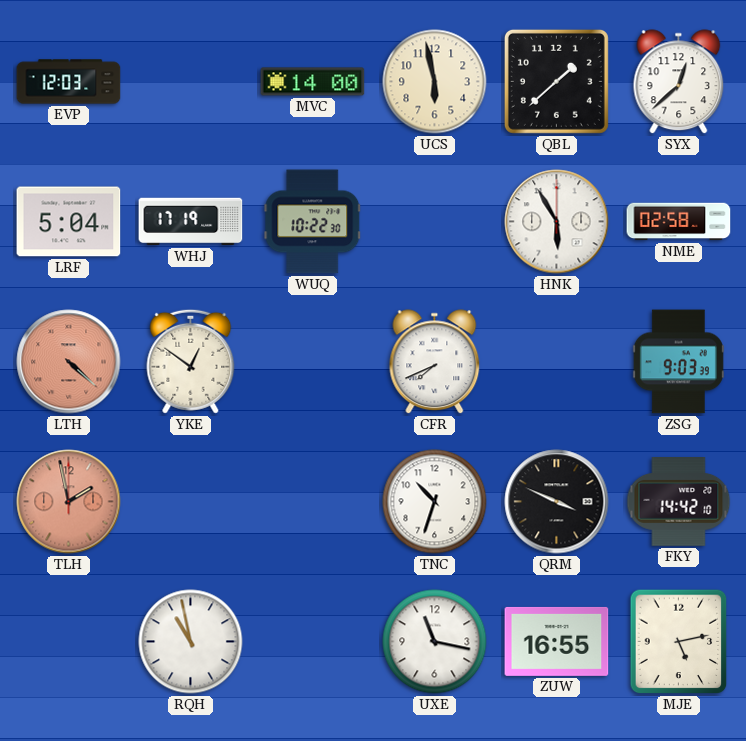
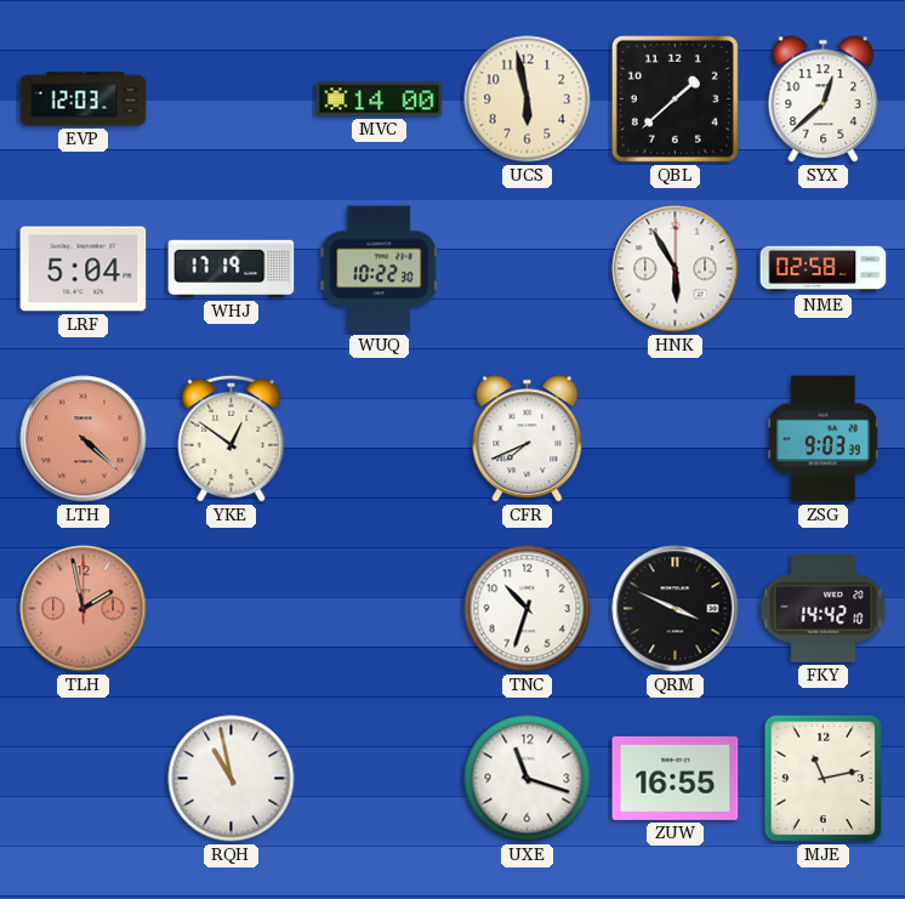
UXE: 11:17 -> 11:18 (528, 779)
MJE: 5:13 -> 11:13 (824, 779)
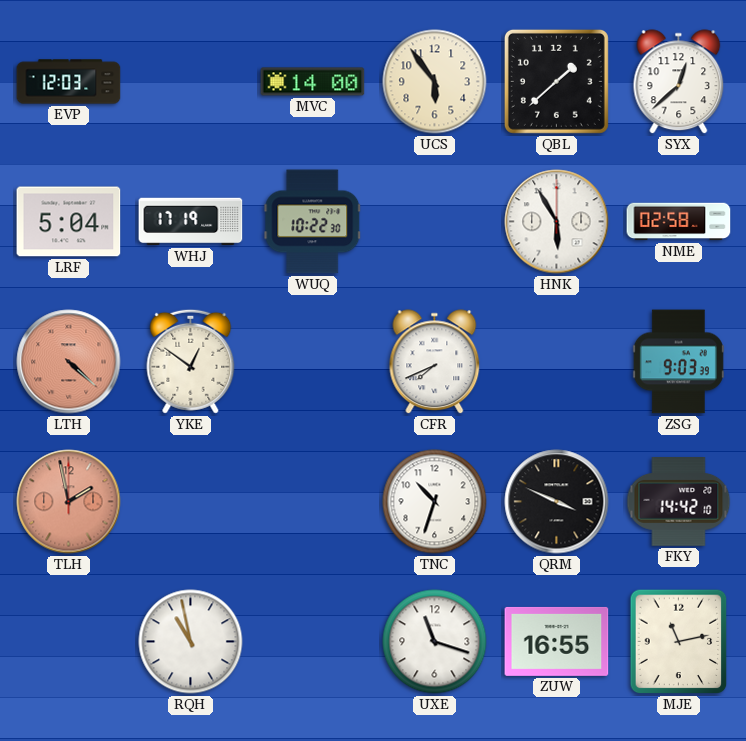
UCS: 5:58 -> 5:54 (435, 82)
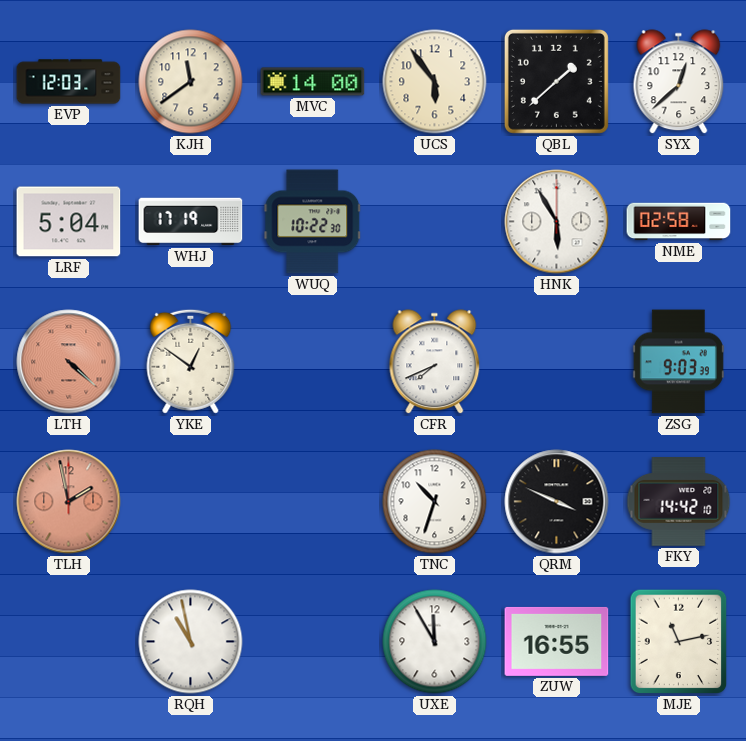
KJH: none -> 11:39 (191, 82)
UXE: 11:18 -> 11:55 (435, 642)
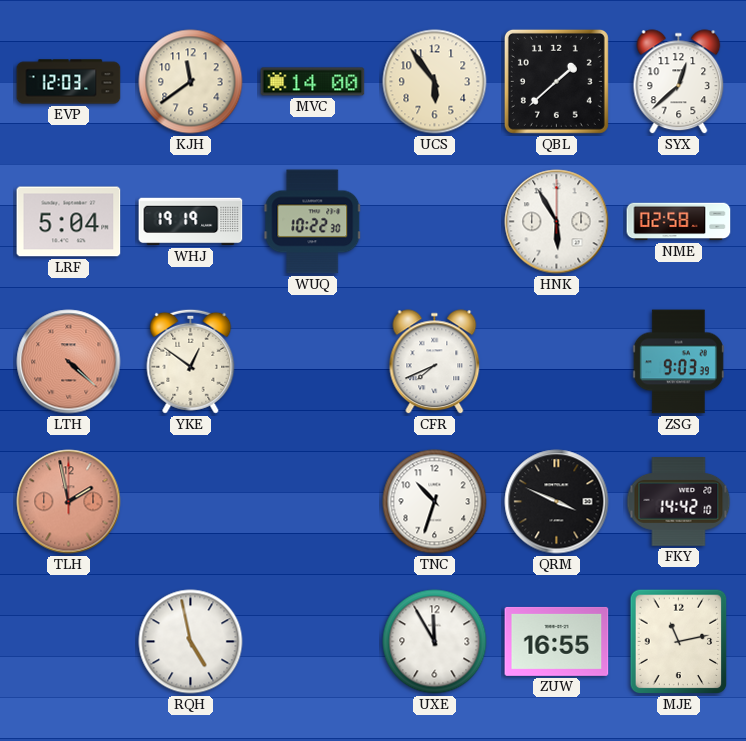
WHJ: 17:19 -> 19:19 (191, 222)
RQH: 10:58 -> 4:58 (191, 642)
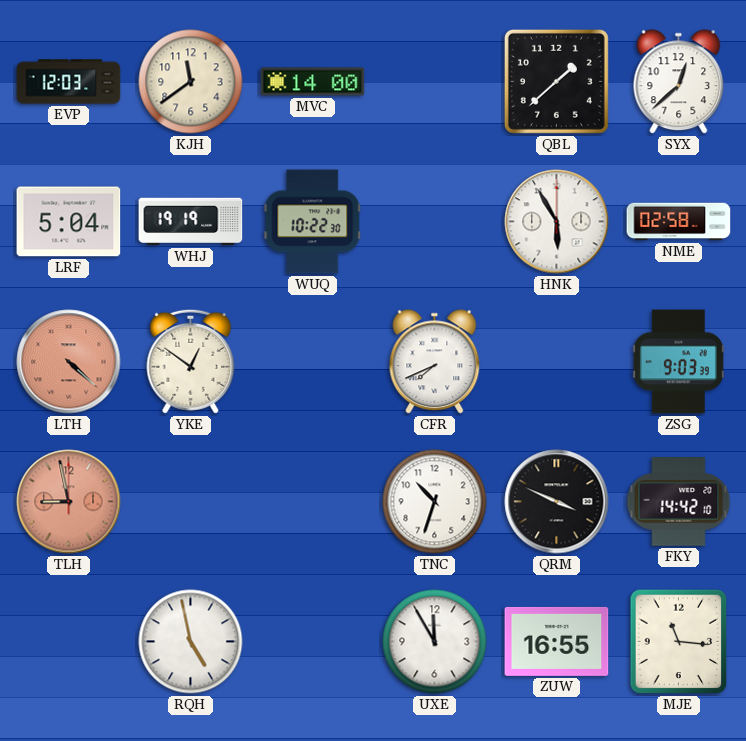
UCS: 5:54 -> none (435, 82)
TLH: 1:58 -> 8:58 (69, 502)
MJE: 11:13 -> 11:16 (679, 642)
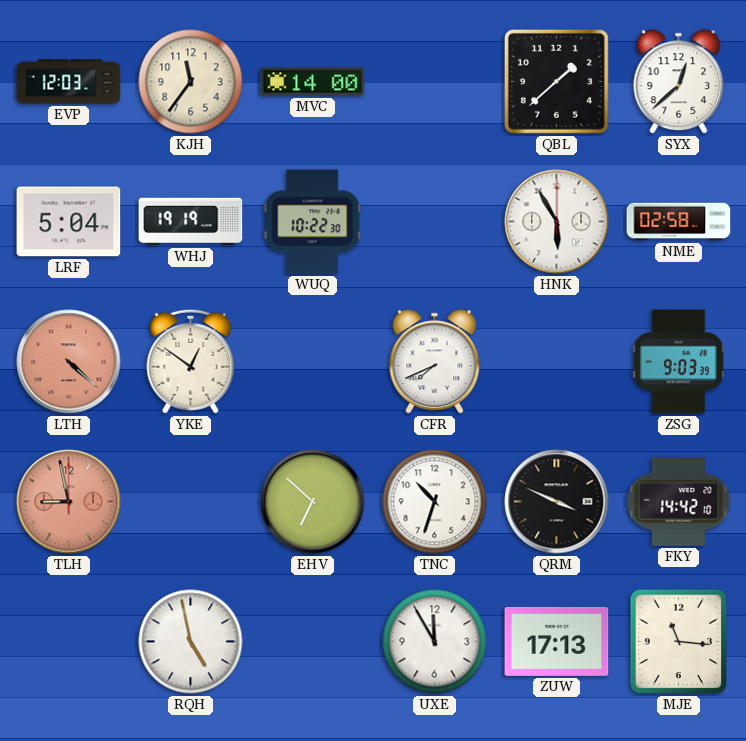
KJH: 11:39 -> 11:36 (191, 82)
EHV: none -> 6:52 (313, 502)
ZUW: 16:55 -> 17:13 (557, 641)
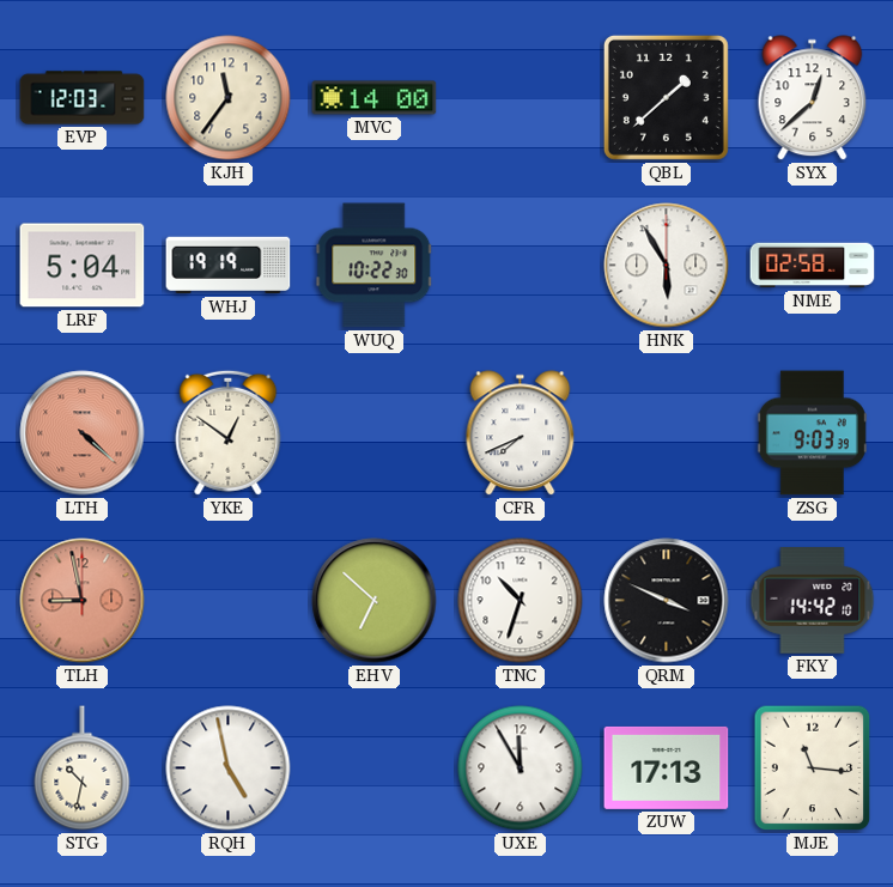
STG: none -> 10:32 (83, 768)
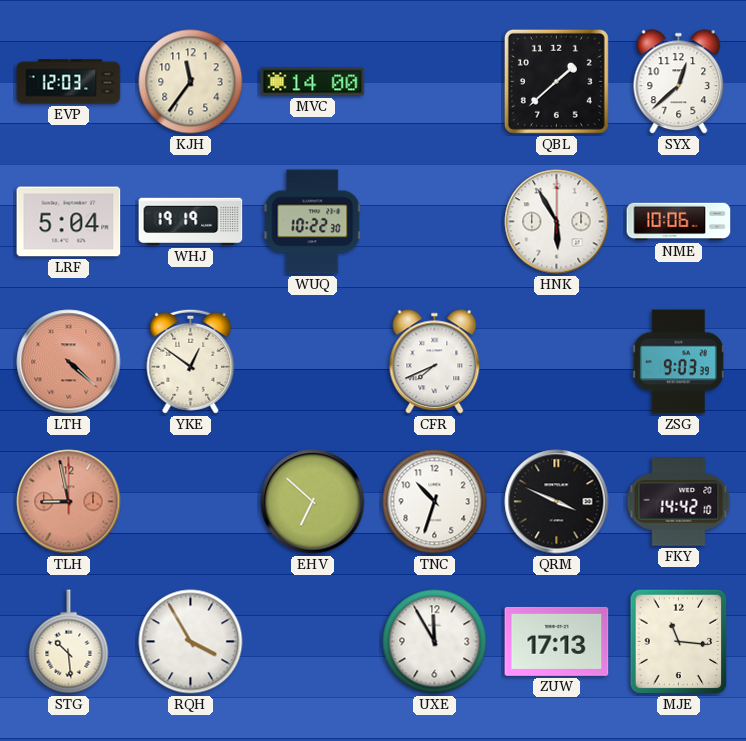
NME: 02:58 -> 10:06 (679, 222)
STG: 10:32 -> 10:29 (69, 642)
RQH: 4:58 -> 3:55 (191, 642)
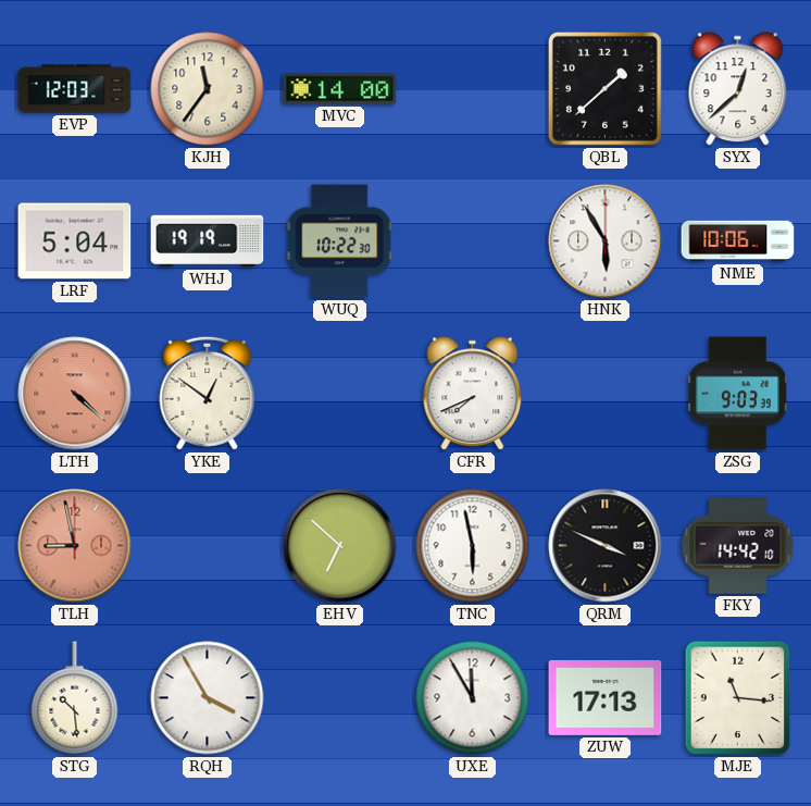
TNC: 10:33 -> 5:58 (473, 546)
